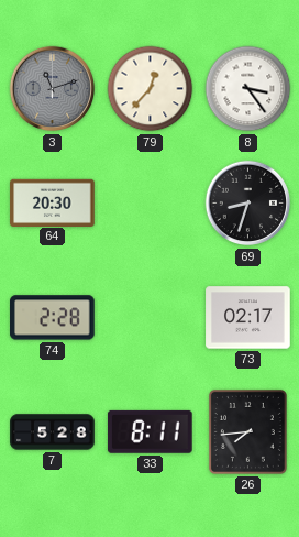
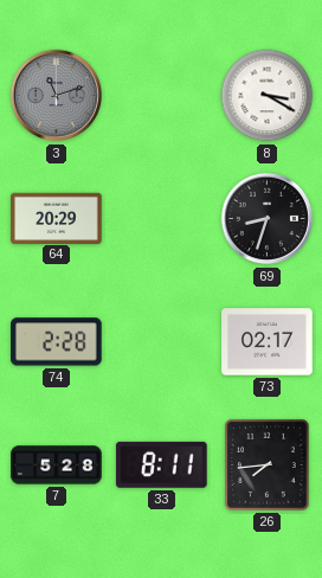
79: 12:37 -> none (151, 89)
8: 3:24 -> 3:20 (268, 96)
64: 20:30 -> 20:29 (57, 218)
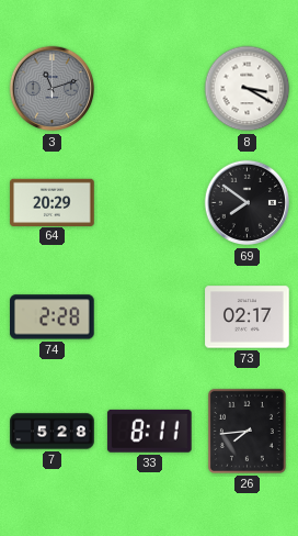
69: 8:33 -> 7:51 (248, 203)
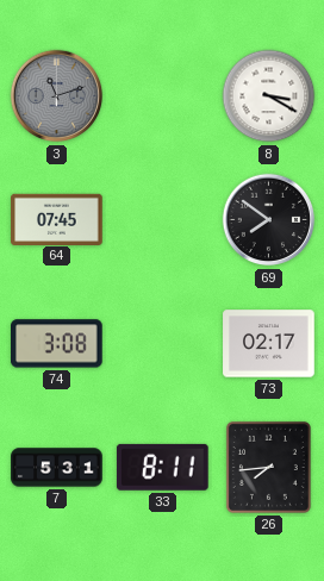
64: 20:29 -> 07:45 (57, 219)
74: 2:28 -> 3:08 (57, 344)
7: 5:28 -> 5:31 (57, 468)
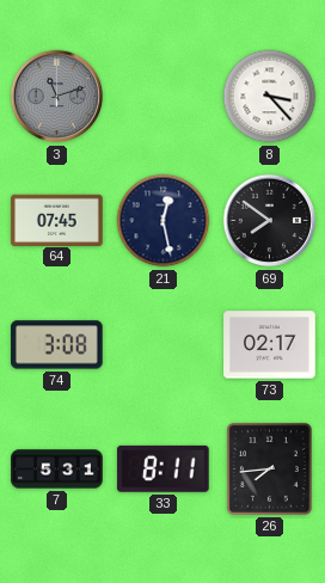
8: 3:20 -> 3:23 (270, 97)
21: none -> 12:28 (164, 221)
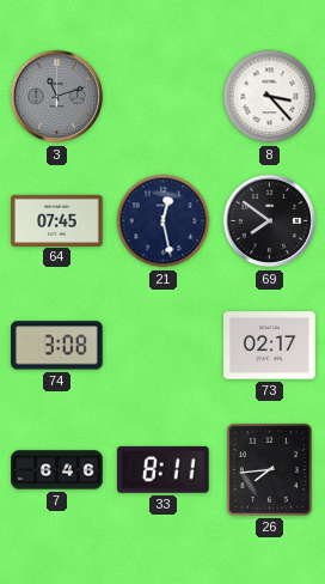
7: 5:31 -> 6:46 (57, 470)
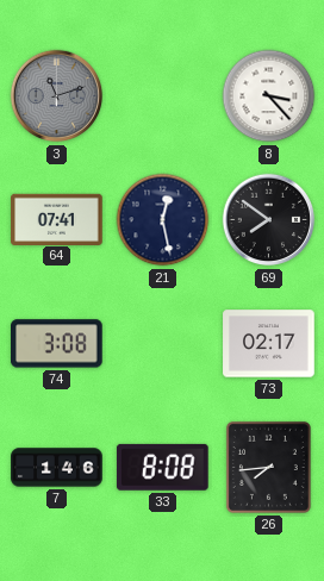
64: 07:45 -> 07:41 (57, 219)
7: 6:46 -> 1:46 (57, 468)
33: 8:11 -> 8:08 (162, 467)
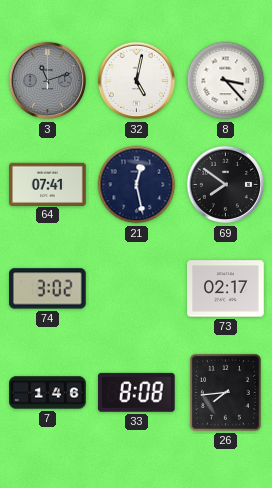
32: none -> 5:02 (137, 81)
74: 3:08 -> 3:02 (48, 289)
